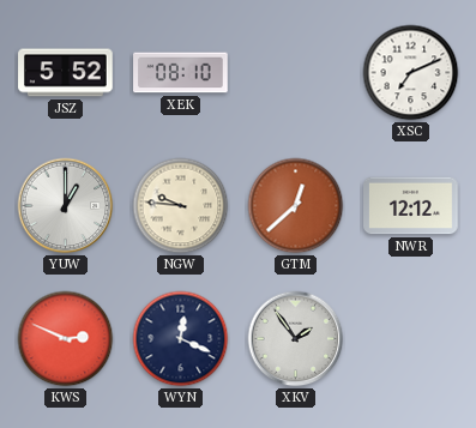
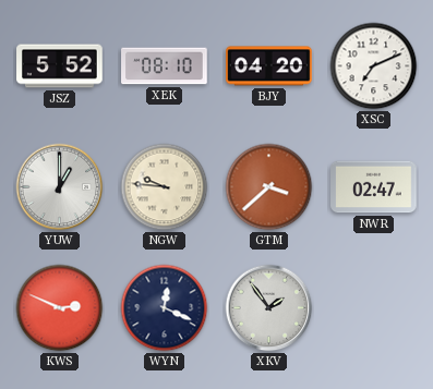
BJY: none -> 04:20 (269, 66)
GTM: 12:38 -> 3:38 (269, 187)
NWR: 12:12 -> 02:47 (374, 187)
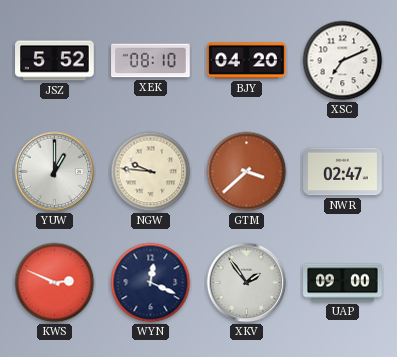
UAP: none -> 09:00 (343, 283)
